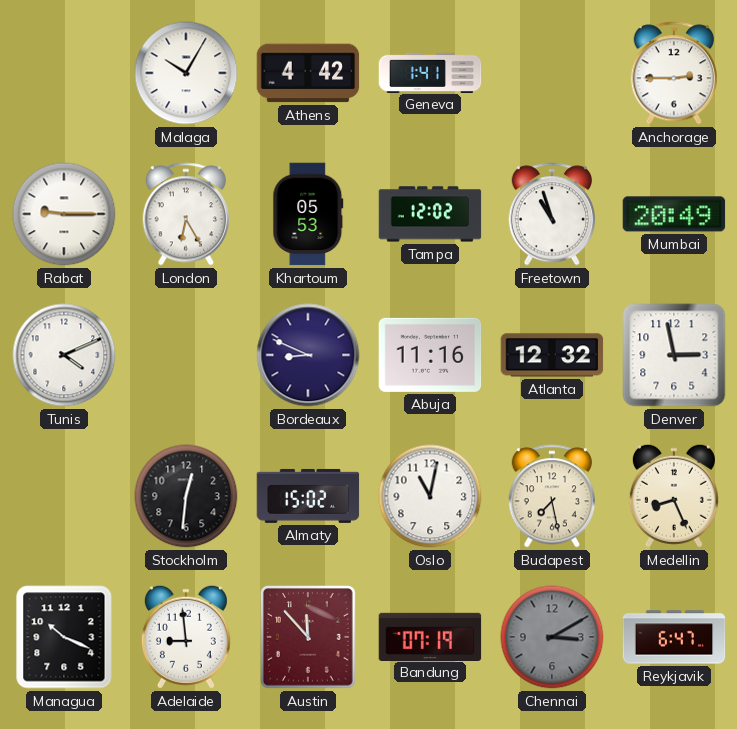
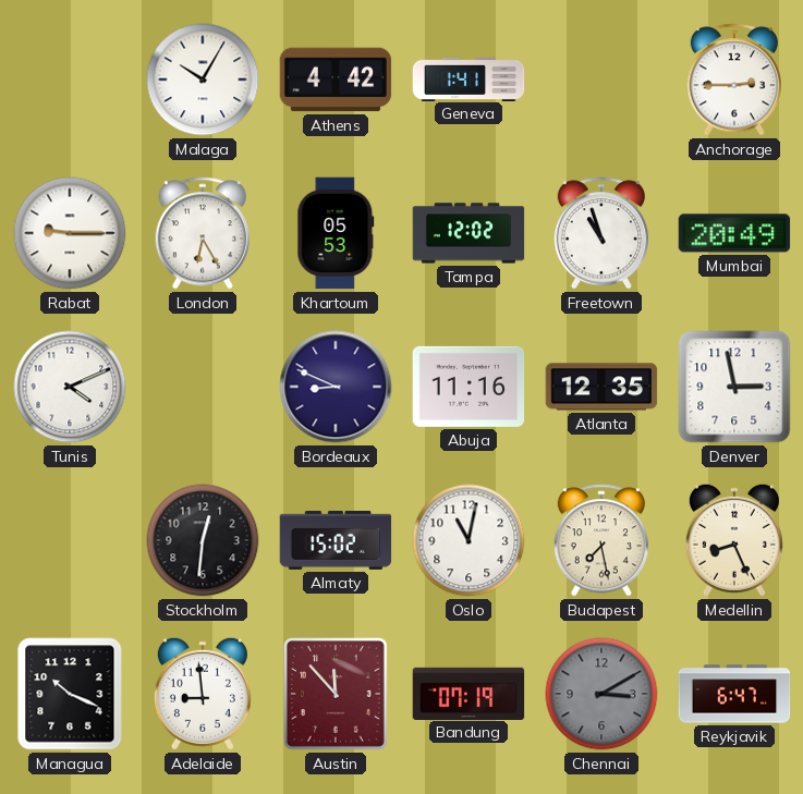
Atlanta: 12:32 -> 12:35 (601, 387)
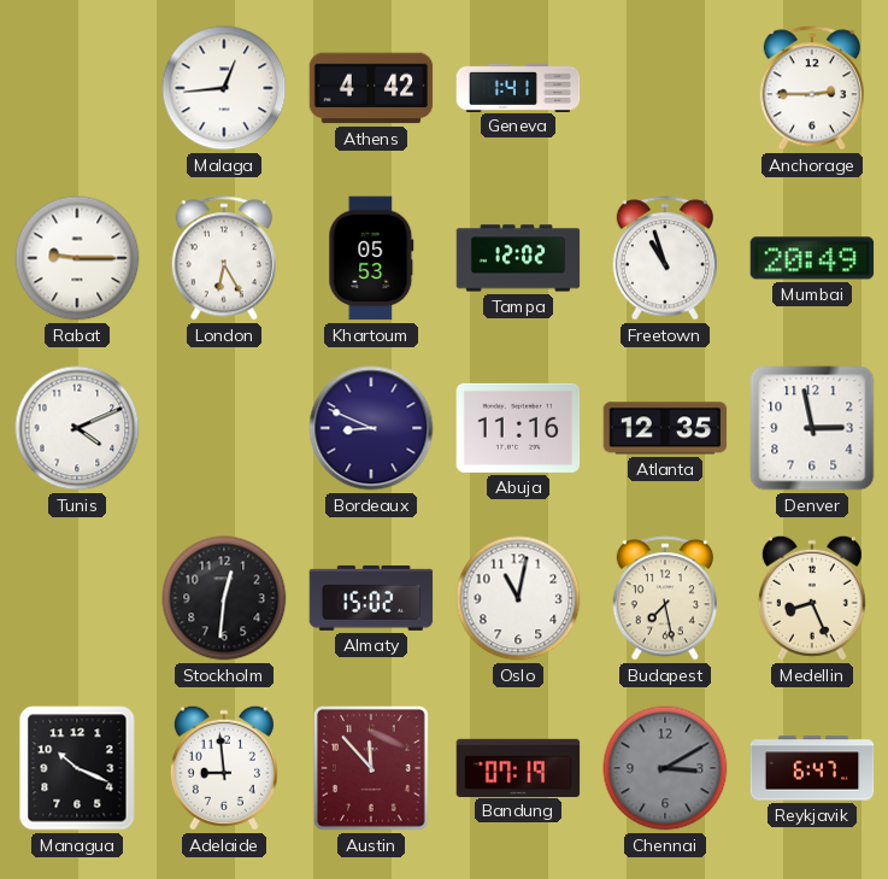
Malaga: 10:05 -> 12:44 (224, 88)
